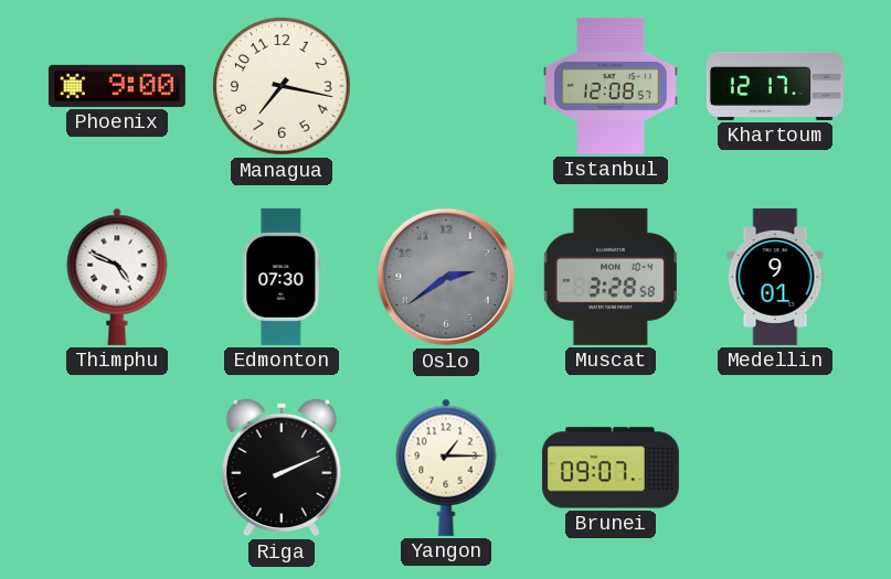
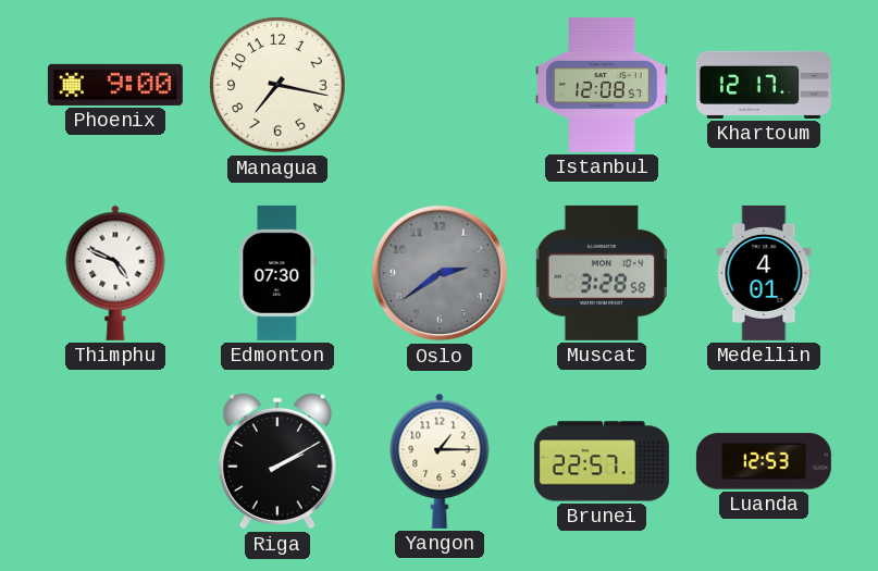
Medellin: 9:01 -> 4:01 (764, 273)
Riga: 2:11 -> 2:10 (277, 461)
Brunei: 09:07 -> 22:57 (602, 461)
Luanda: none -> 12:53 (764, 461)
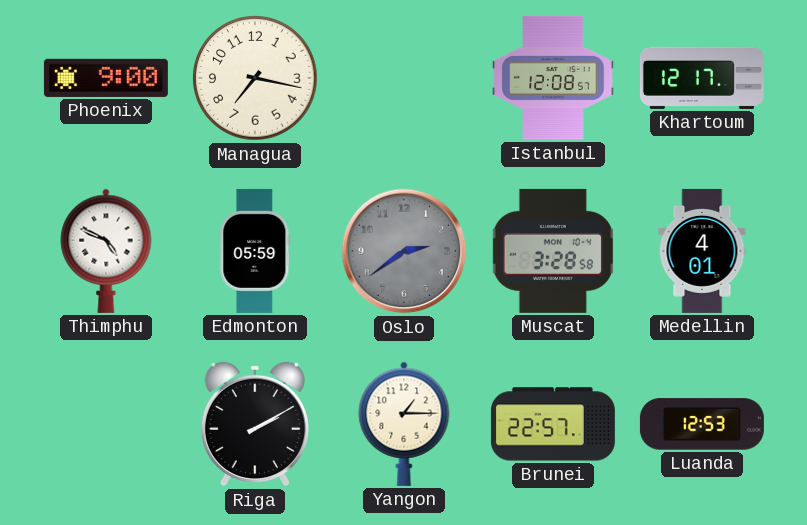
Edmonton: 07:30 -> 05:59 (255, 251)
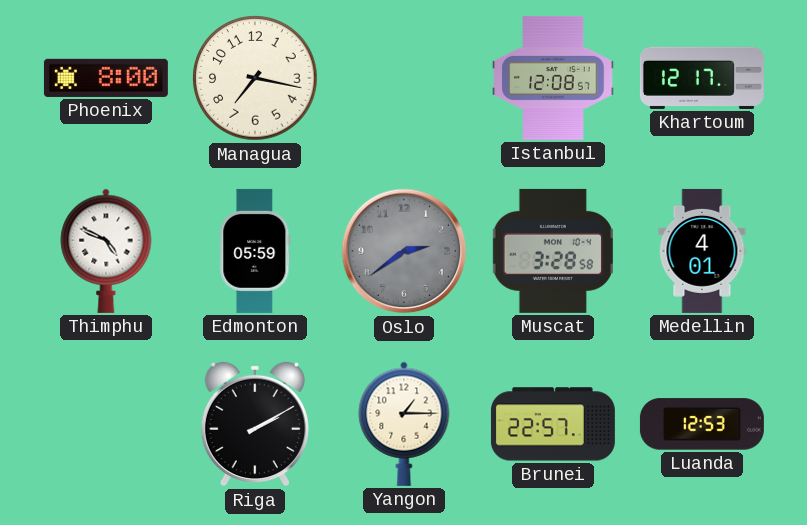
Phoenix: 9:00 -> 8:00 (106, 78)
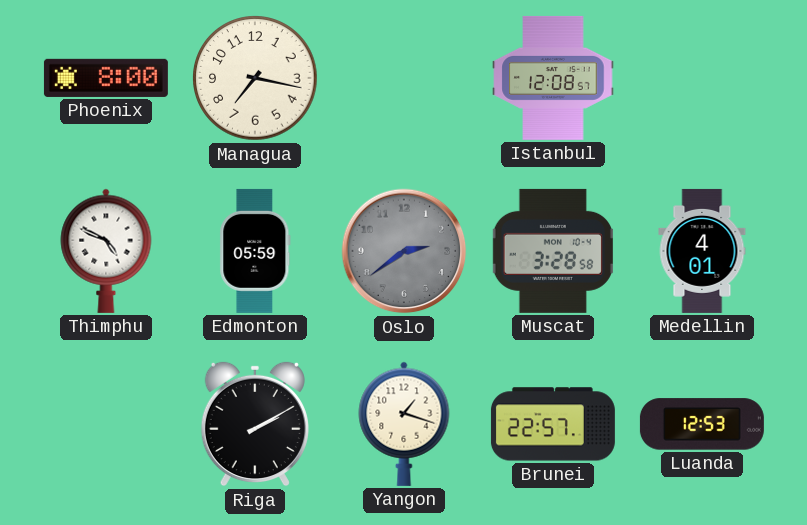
Khartoum: 12:17 -> none (702, 78)
Yangon: 1:15 -> 1:18 (404, 424)
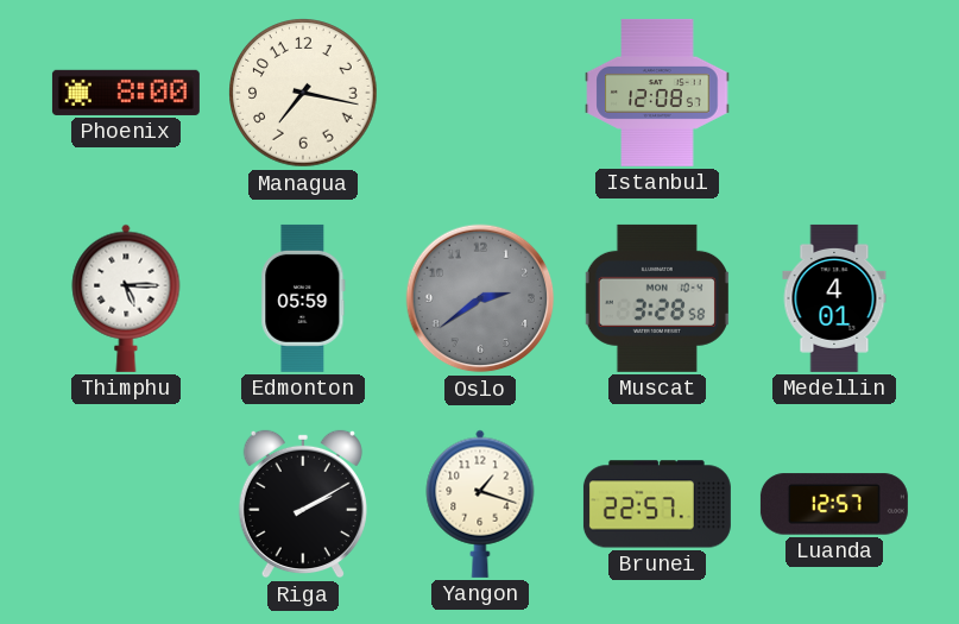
Thimphu: 4:49 -> 5:15 (126, 298)
Luanda: 12:53 -> 12:57 (834, 504)
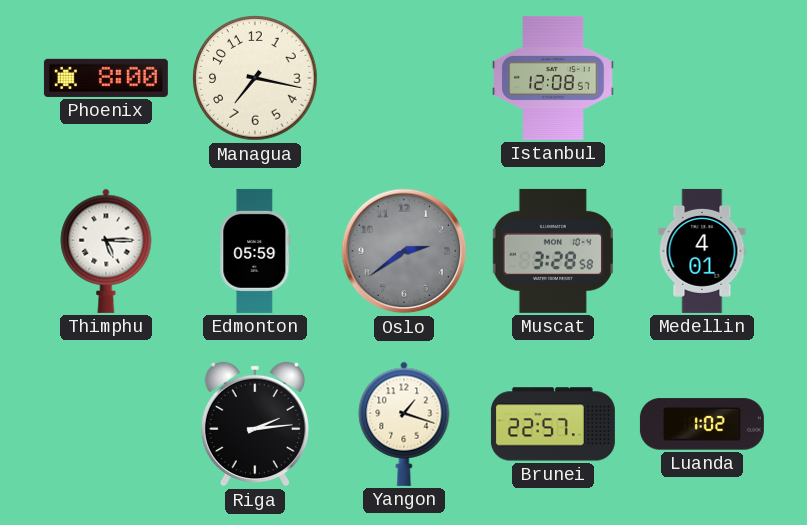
Riga: 2:10 -> 2:14 (255, 424)
Luanda: 12:57 -> 1:02 (702, 424)
